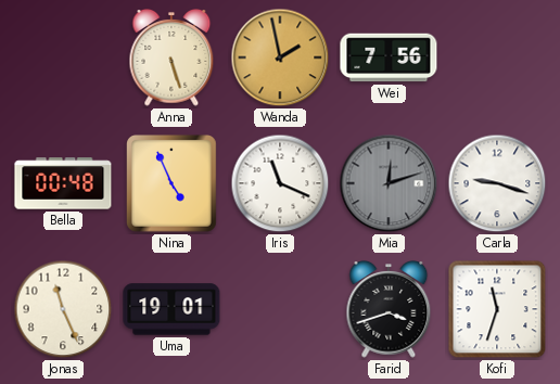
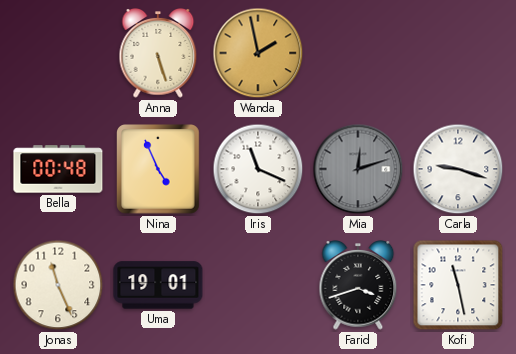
Wei: 7:56 -> none (389, 57)
Kofi: 11:33 -> 11:28 (458, 285)
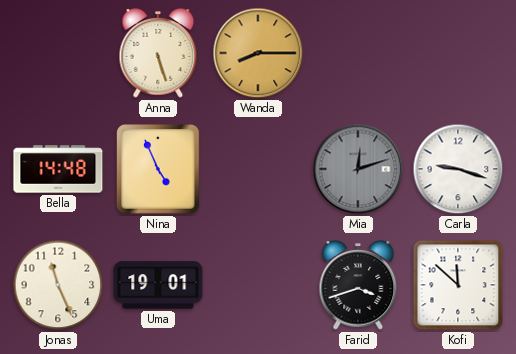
Wanda: 1:58 -> 8:15 (258, 53)
Bella: 00:48 -> 14:48 (58, 169)
Iris: 11:19 -> none (258, 169)
Kofi: 11:28 -> 11:52 (458, 285)
